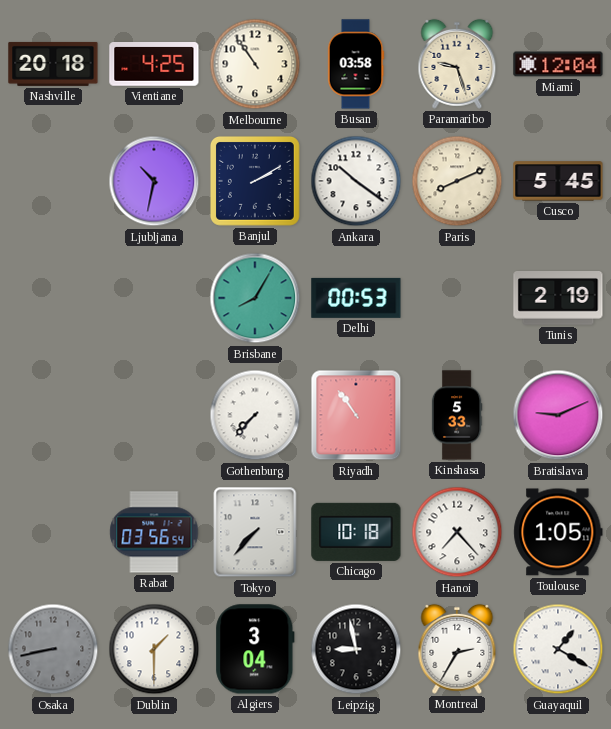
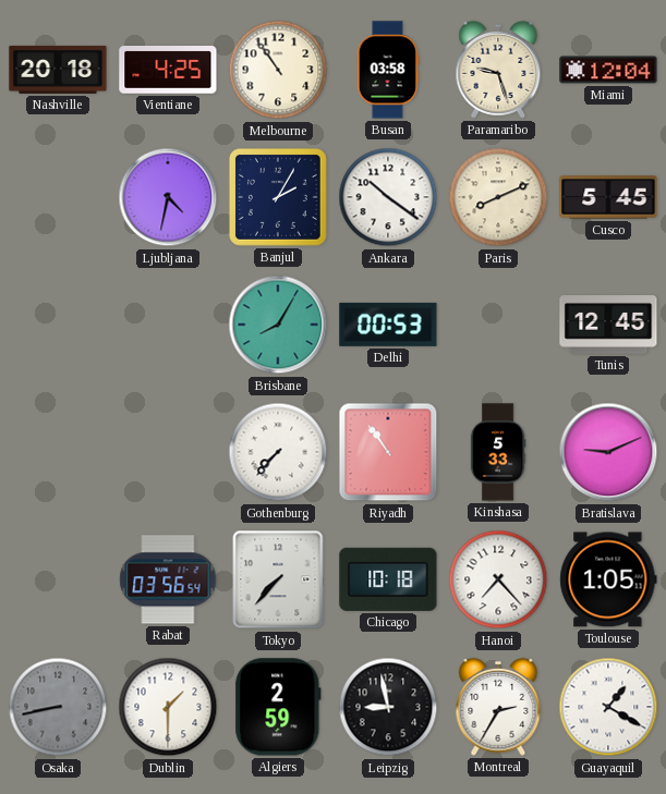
Ljubljana: 10:32 -> 4:32 (168, 197)
Banjul: 2:10 -> 2:05 (278, 197)
Tunis: 2:19 -> 12:45 (608, 326)
Algiers: 3:04 -> 2:59 (278, 707)
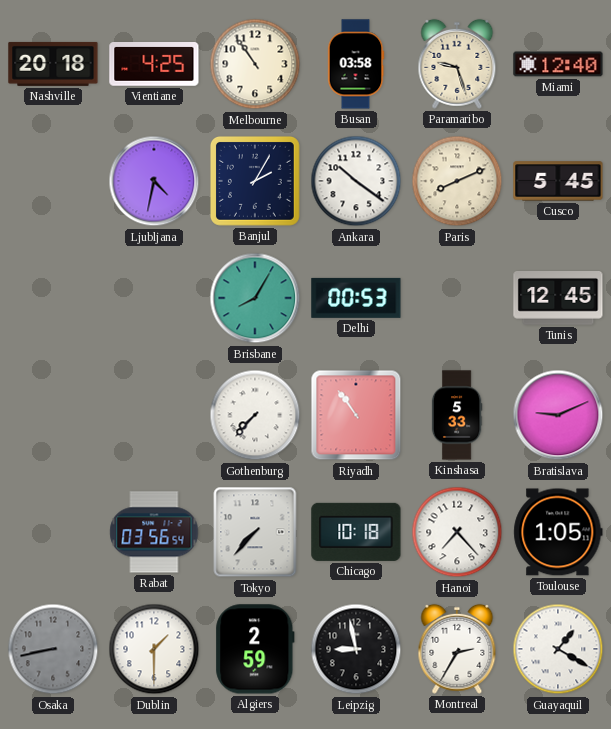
Miami: 12:04 -> 12:40 (558, 64)
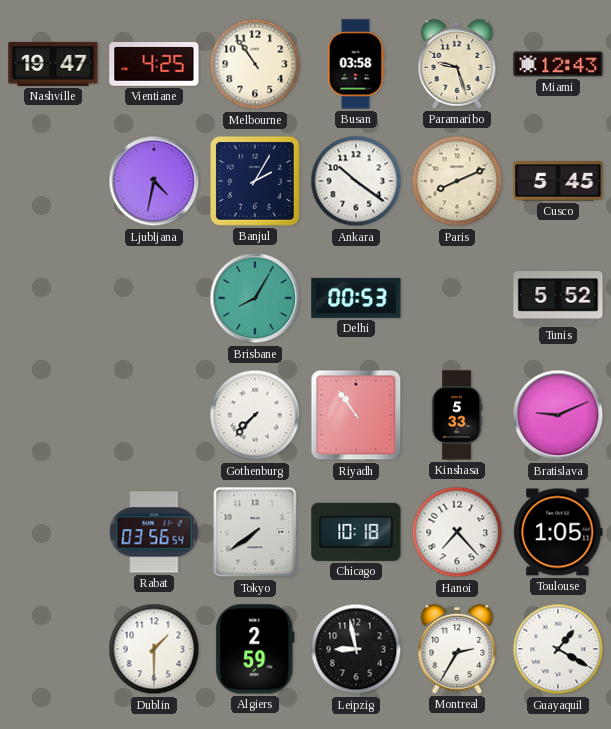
Nashville: 20:18 -> 19:47 (53, 64)
Miami: 12:40 -> 12:43 (558, 64)
Tunis: 12:45 -> 5:52 (558, 299)
Tokyo: 7:37 -> 7:39 (255, 532)
Osaka: 8:43 -> none (53, 649)
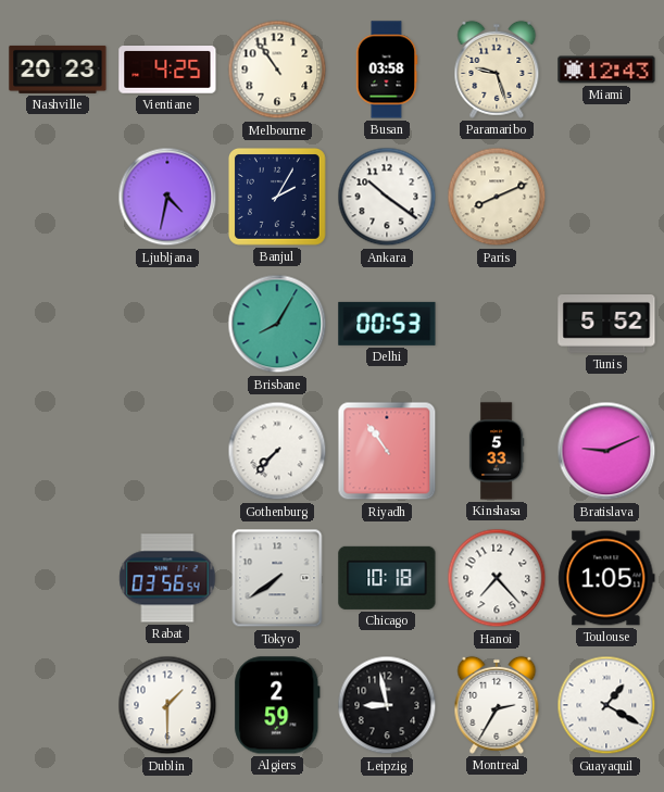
Nashville: 19:47 -> 20:23 (58, 70)
Cusco: 5:45 -> none (558, 181)
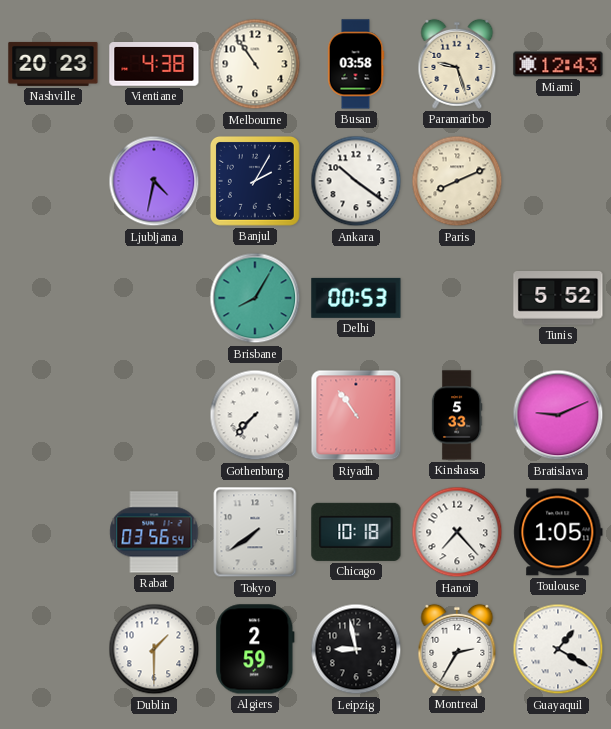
Vientiane: 4:25 -> 4:38 (154, 65)
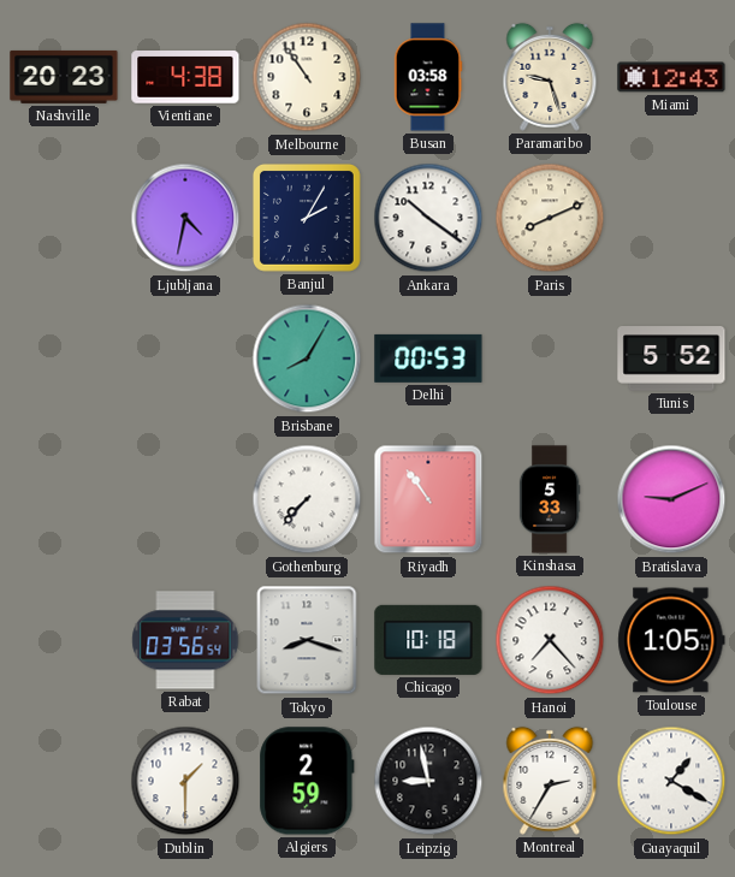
Tokyo: 7:39 -> 8:18 (307, 640)
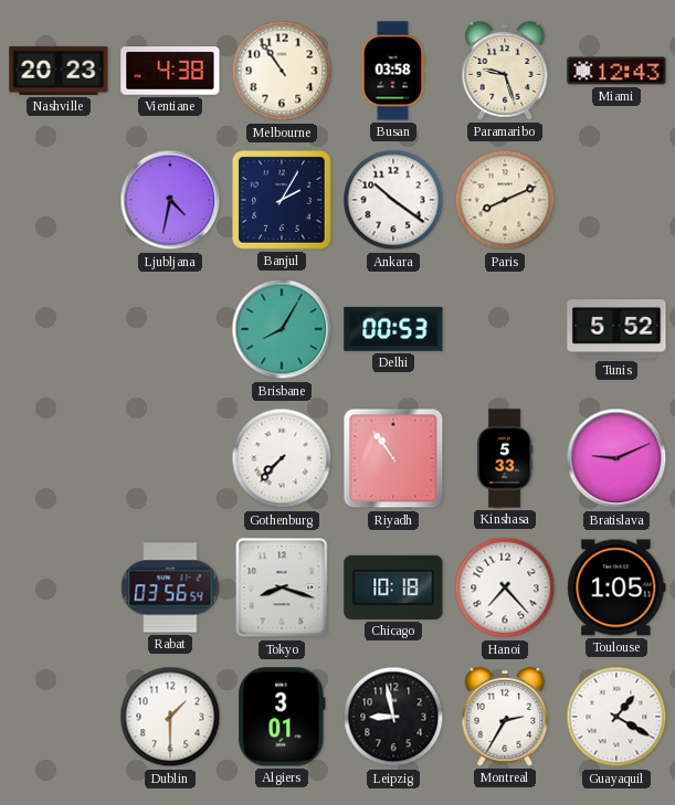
Algiers: 2:59 -> 3:01 (282, 717)
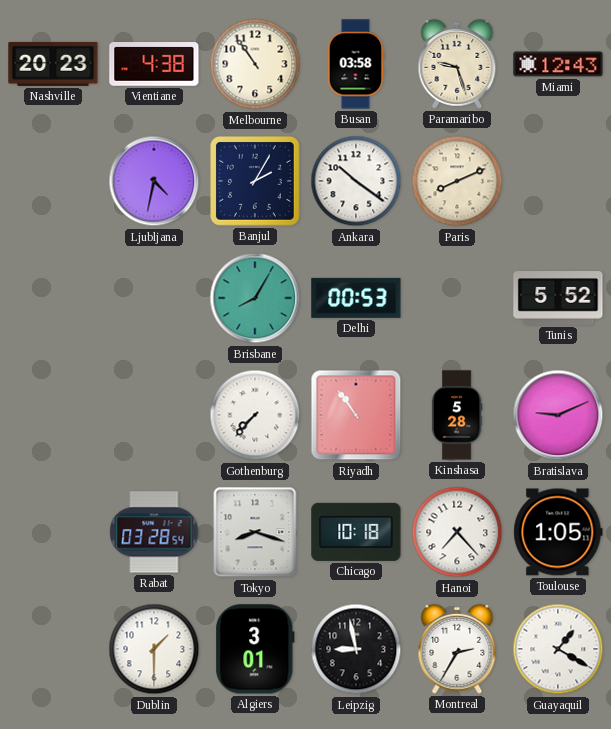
Kinshasa: 5:33 -> 5:28 (457, 415)
Rabat: 03:56 -> 03:28 (154, 532)
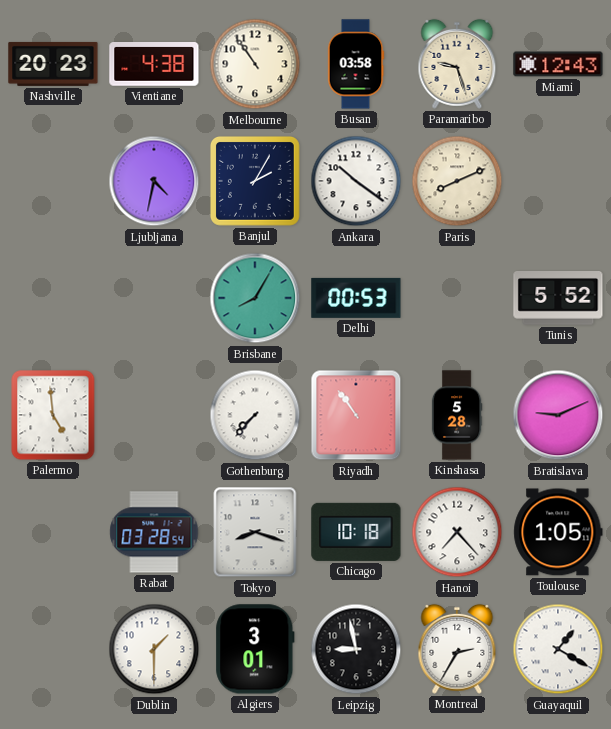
Palermo: none -> 4:59 (53, 415)
